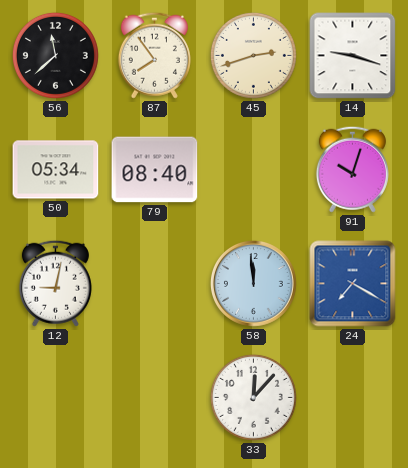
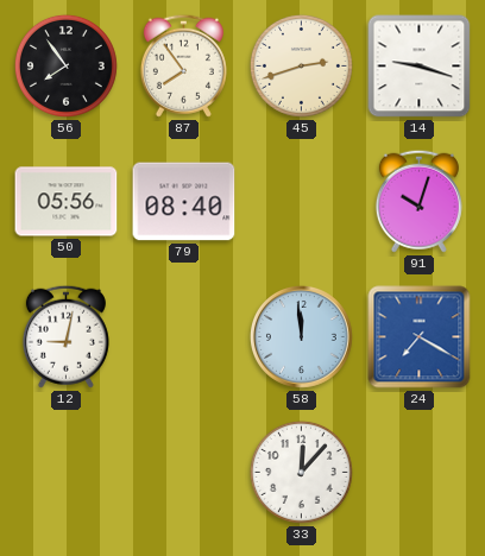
56: 11:38 -> 7:54 (65, 65)
50: 05:34 -> 05:56 (67, 202)
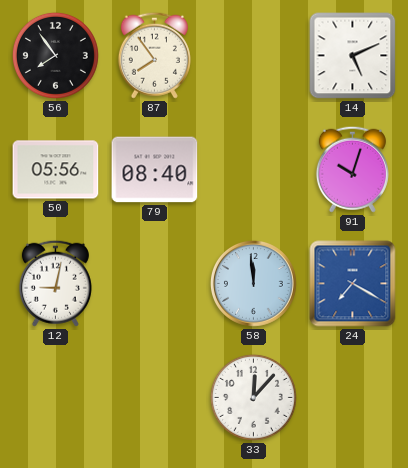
45: 2:42 -> none (301, 65)
14: 9:18 -> 5:11 (353, 56)
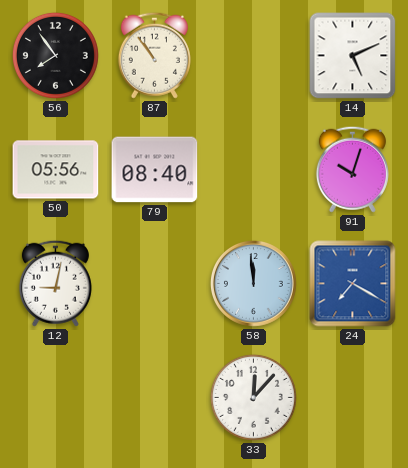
87: 7:54 -> 10:54 (154, 55)
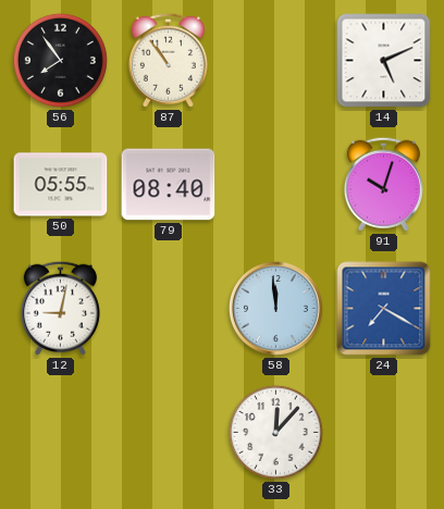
50: 05:56 -> 05:55 (61, 185)
